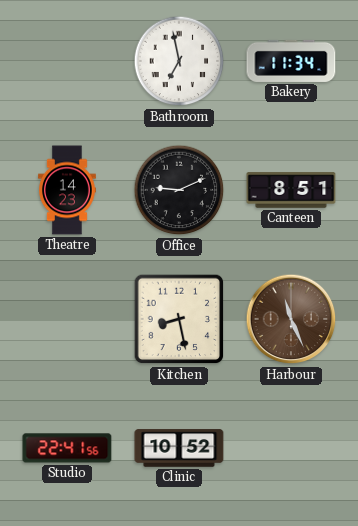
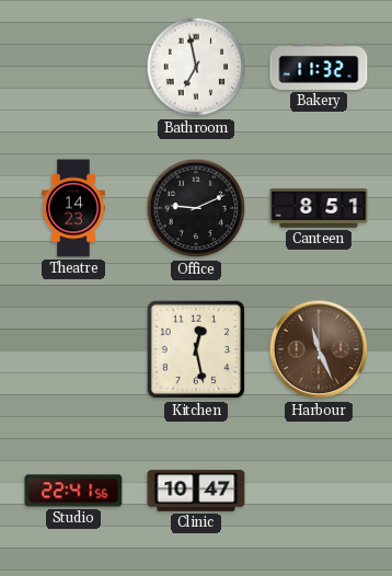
Bakery: 11:34 -> 11:32 (319, 67)
Kitchen: 8:28 -> 12:28 (196, 349)
Clinic: 10:52 -> 10:47 (196, 491)
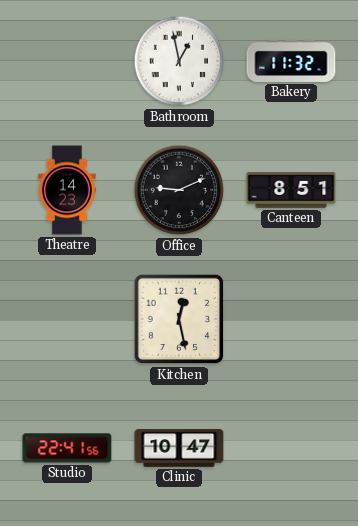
Bathroom: 6:58 -> 12:58 (179, 61)
Harbour: 11:26 -> none (319, 349)
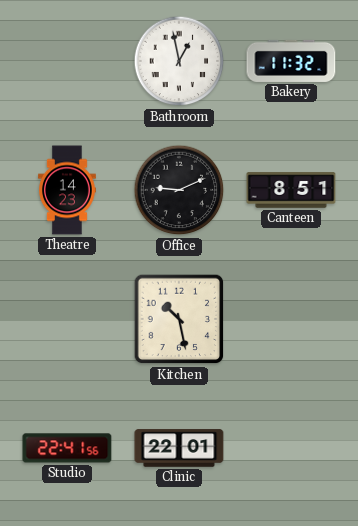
Kitchen: 12:28 -> 10:28 (179, 319)
Clinic: 10:47 -> 22:01 (179, 448)
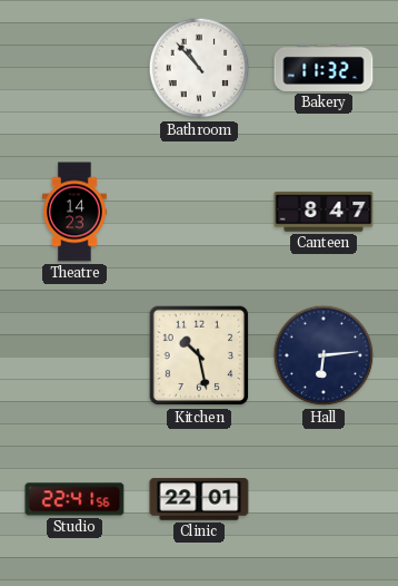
Bathroom: 12:58 -> 10:53 (199, 68)
Office: 9:11 -> none (179, 190)
Canteen: 8:51 -> 8:47 (324, 212)
Hall: none -> 6:14 (324, 355)
